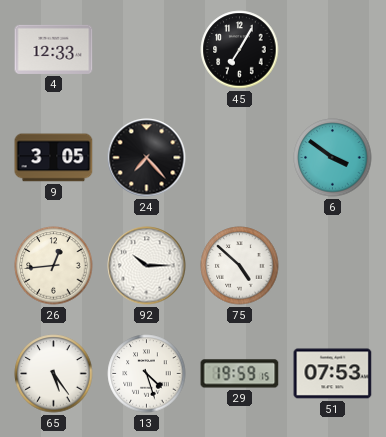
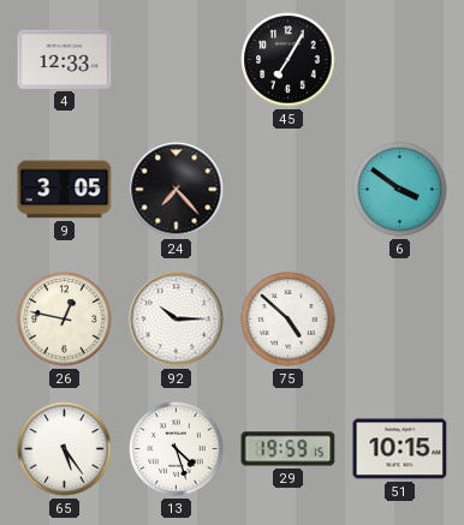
26: 12:44 -> 12:47 (65, 320)
51: 07:53 -> 10:15 (400, 449)
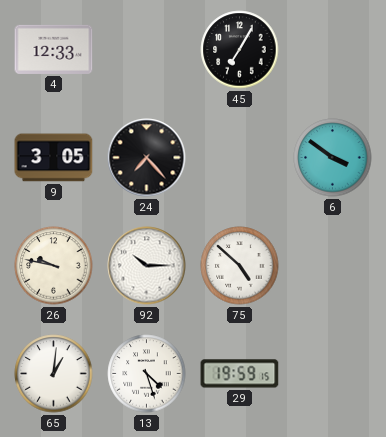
26: 12:47 -> 9:47 (54, 266)
65: 5:24 -> 1:01 (54, 374)
51: 10:15 -> none (400, 449)
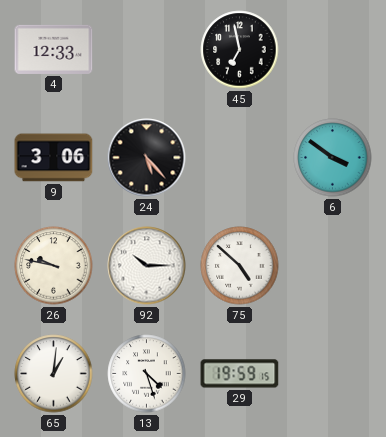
45: 7:05 -> 6:58 (240, 50)
9: 3:05 -> 3:06 (54, 158)
24: 7:23 -> 5:23 (147, 158)
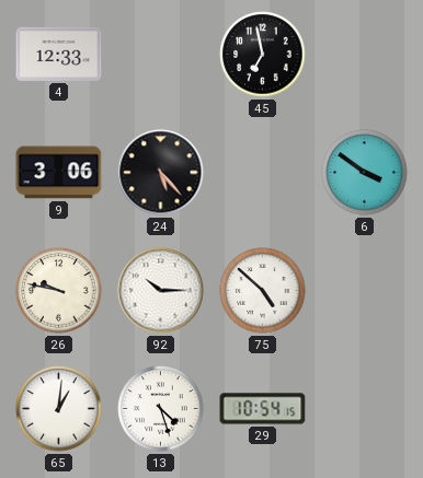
29: 19:59 -> 10:54 (263, 409)
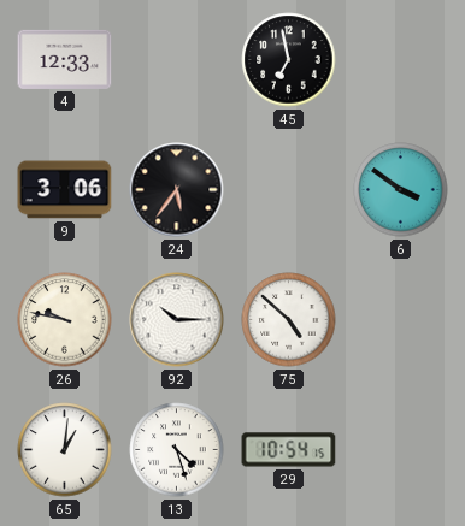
24: 5:23 -> 5:36 (177, 190)
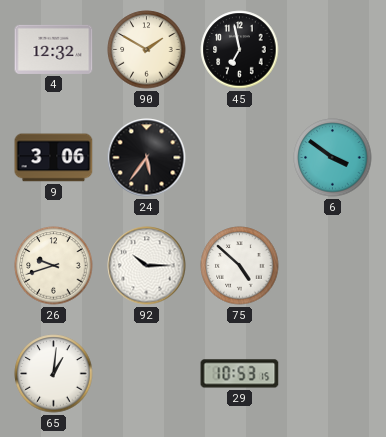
4: 12:33 -> 12:32 (54, 49)
90: none -> 1:50 (147, 50)
26: 9:47 -> 9:42 (54, 266)
13: 4:27 -> none (177, 450)
29: 10:54 -> 10:53 (240, 374)
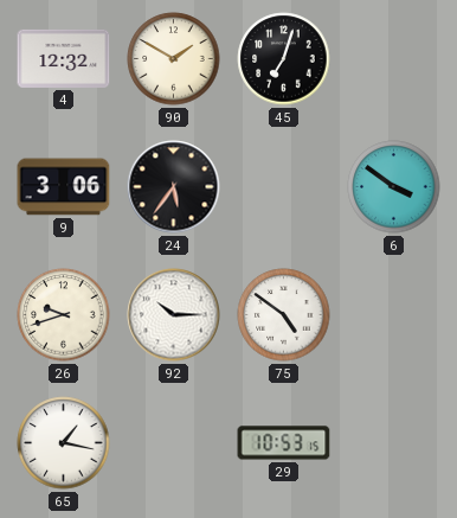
45: 6:58 -> 7:03 (284, 59)
75: 4:52 -> 4:51 (284, 315)
65: 1:01 -> 1:17 (64, 443)
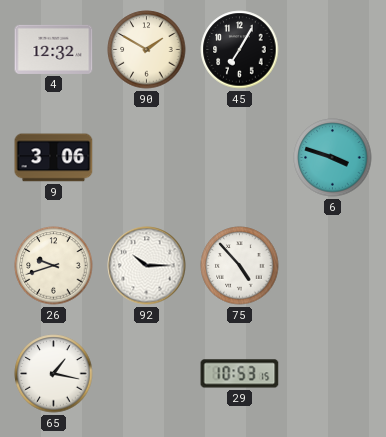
45: 7:03 -> 7:05 (240, 50)
24: 5:36 -> none (174, 187)
6: 3:51 -> 3:48 (333, 158)
75: 4:51 -> 4:53 (240, 266)
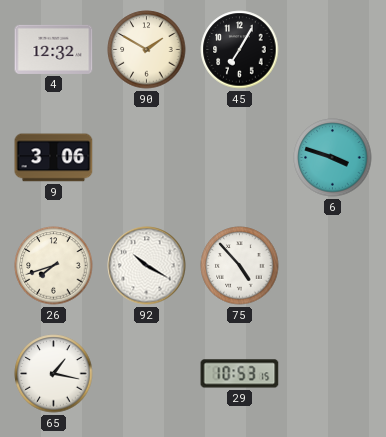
26: 9:42 -> 7:42 (54, 266)
92: 10:15 -> 10:20 (147, 266)
